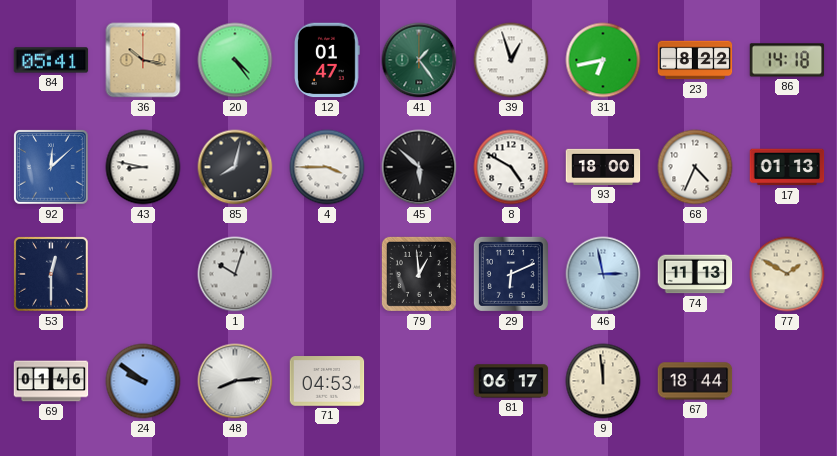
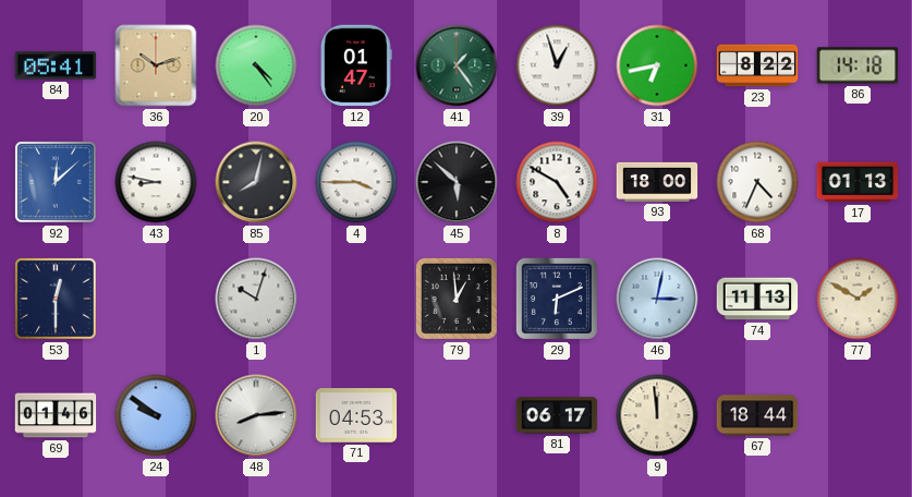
36: 10:17 -> 10:12 (156, 65)
46: 2:58 -> 3:02 (657, 299)
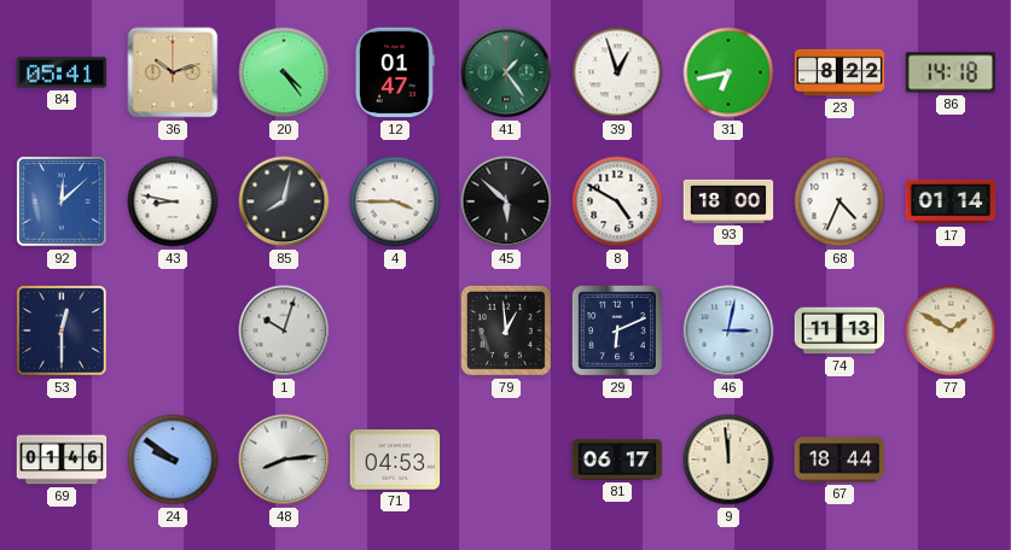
17: 01:13 -> 01:14 (951, 201)
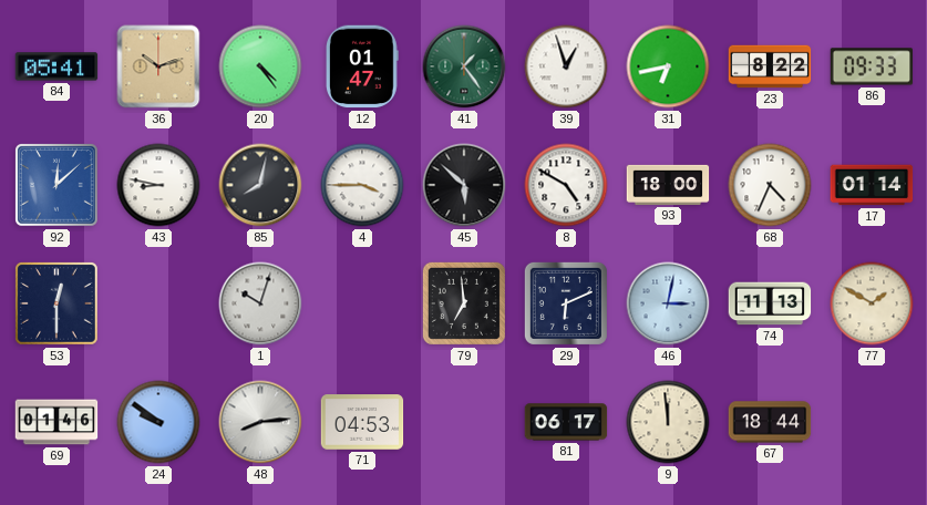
86: 14:18 -> 09:33 (872, 66)
79: 12:59 -> 6:59 (464, 303)
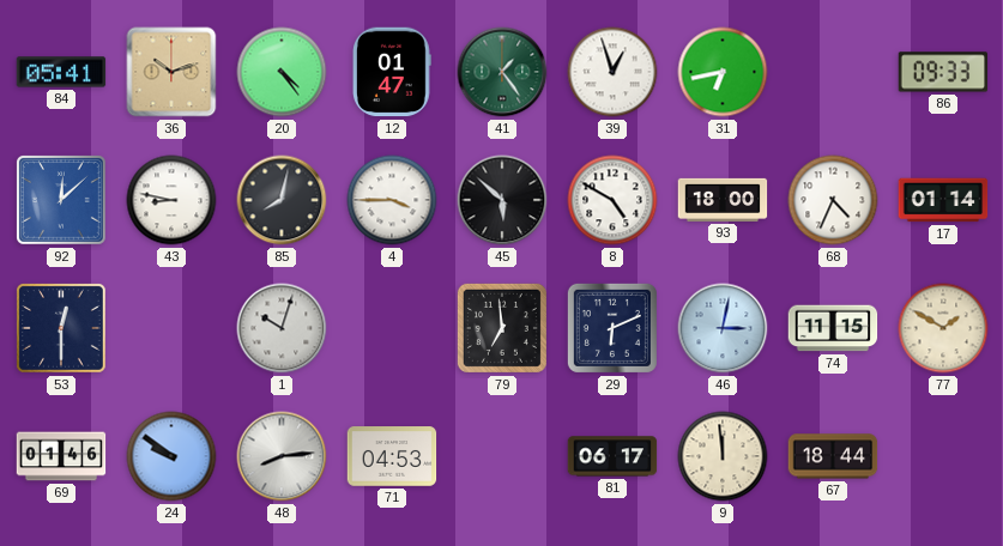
23: 8:22 -> none (770, 66)
74: 11:13 -> 11:15 (833, 328)
